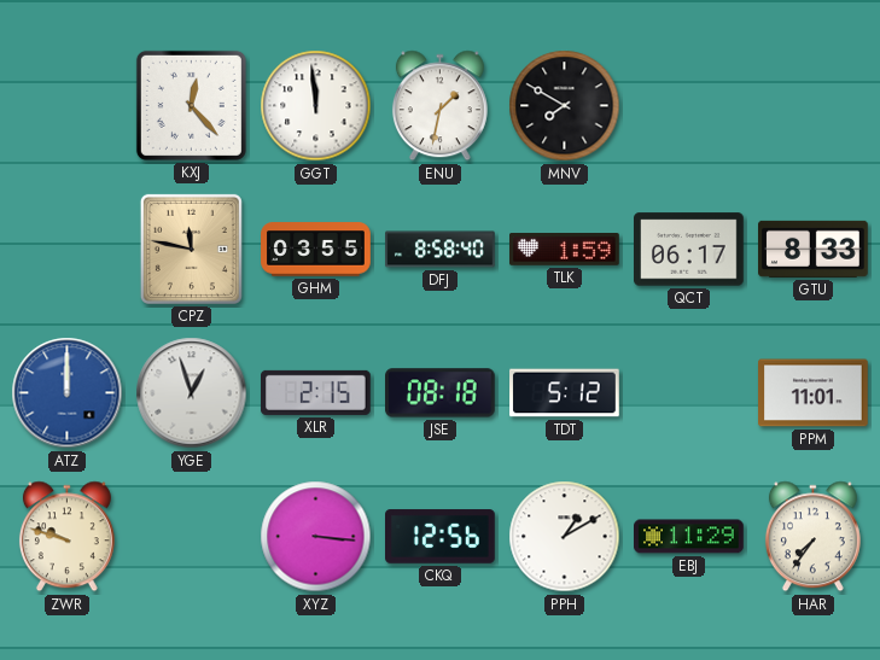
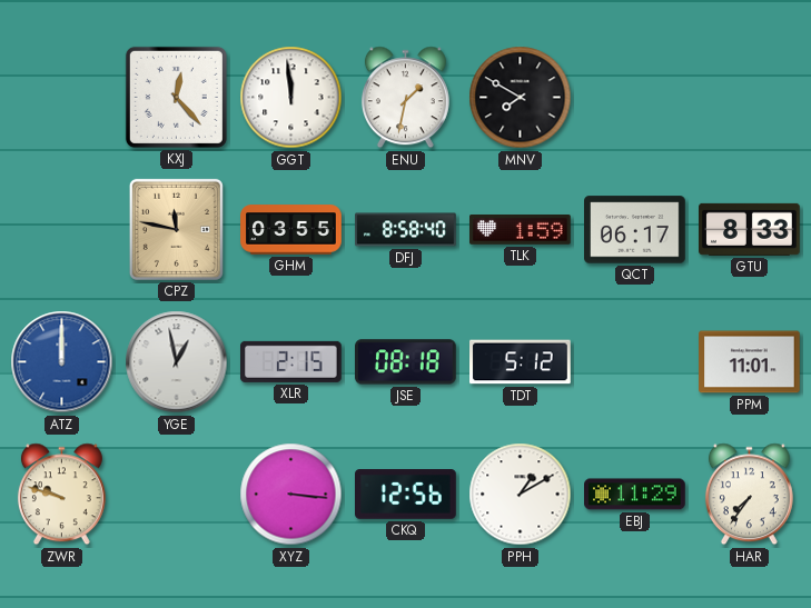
YGE: 12:57 -> 12:58 (177, 362)
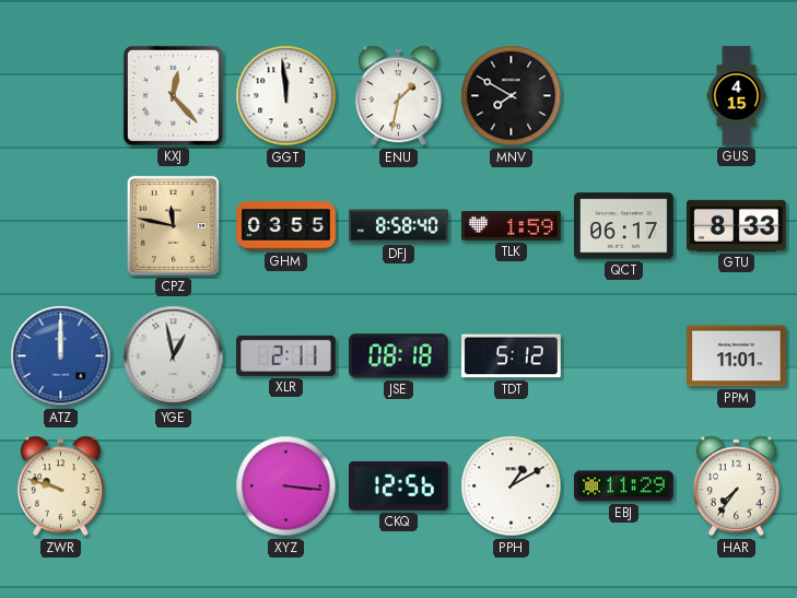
GUS: none -> 4:15 (737, 96)
XLR: 2:15 -> 2:11 (286, 355)
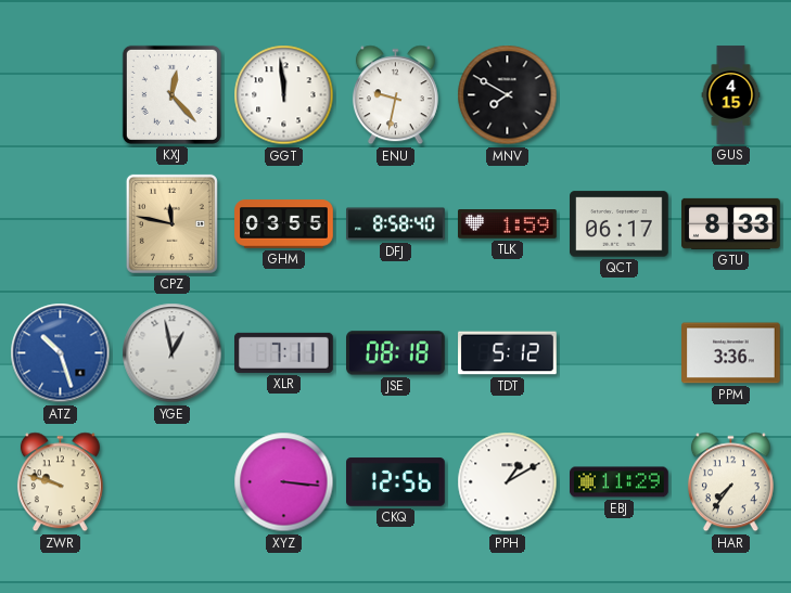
ENU: 1:32 -> 9:32 (395, 95)
ATZ: 12:00 -> 10:27 (61, 353)
XLR: 2:11 -> 7:11 (284, 352)
PPM: 11:01 -> 3:36 (731, 353)
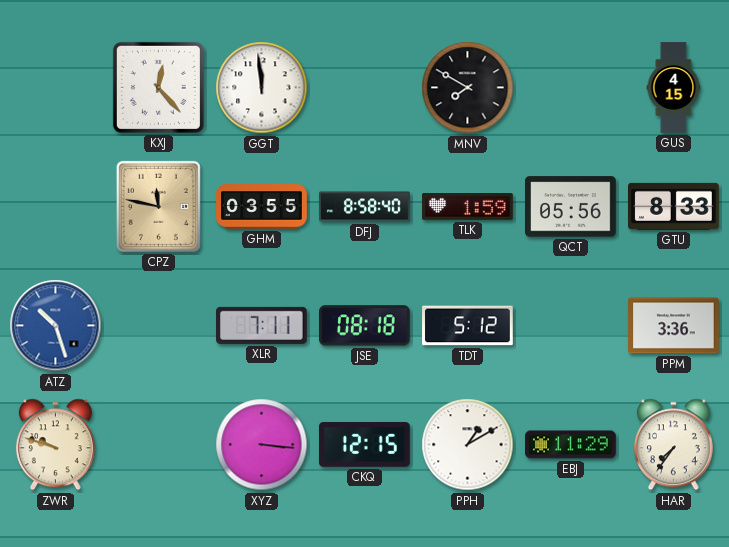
ENU: 9:32 -> none (395, 95)
QCT: 06:17 -> 05:56 (571, 207)
YGE: 12:58 -> none (173, 353)
CKQ: 12:56 -> 12:15 (365, 445)
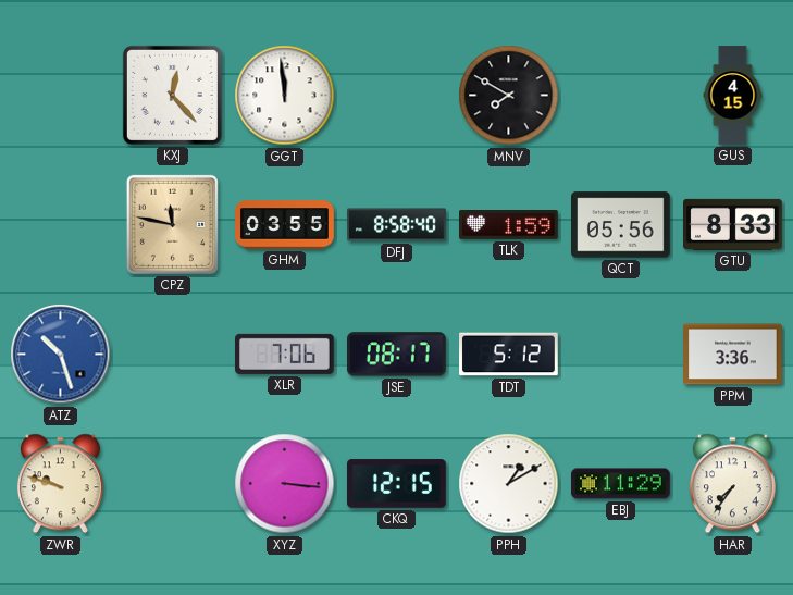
XLR: 7:11 -> 7:06 (285, 354)
JSE: 08:18 -> 08:17 (397, 355)
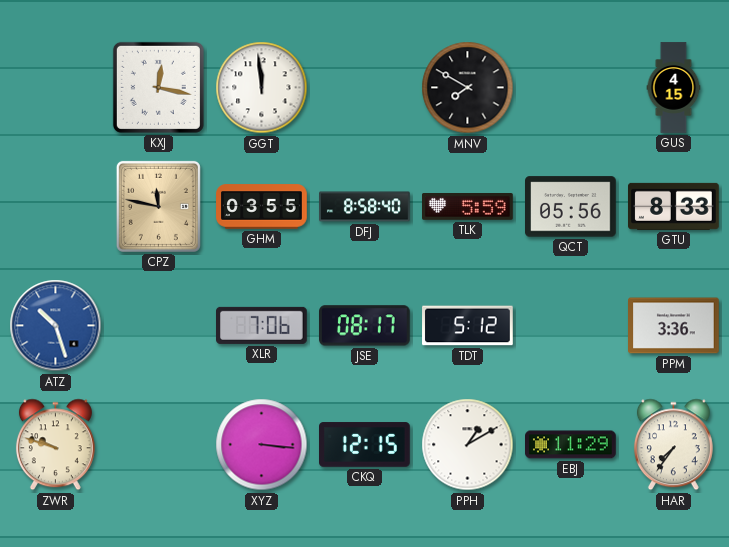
KXJ: 12:23 -> 12:17 (158, 87)
TLK: 1:59 -> 5:59 (468, 207)
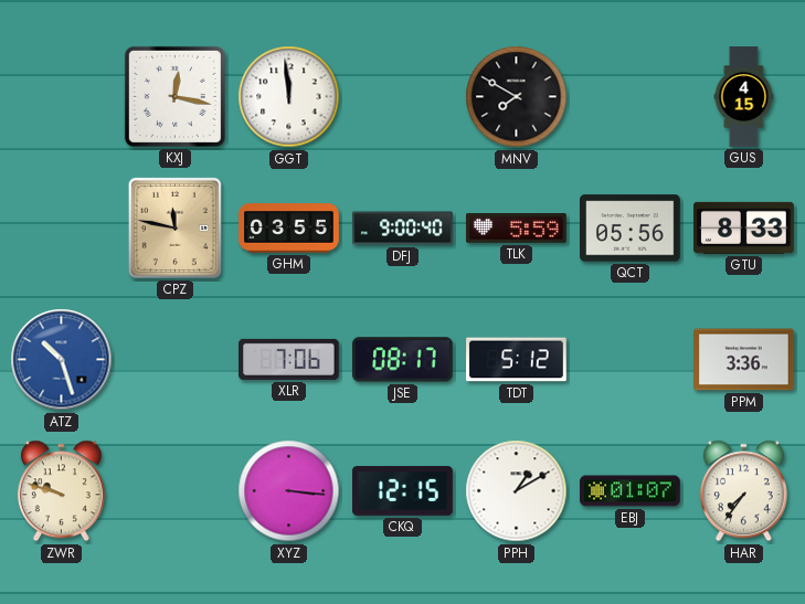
DFJ: 8:58 -> 9:00 (403, 229)
EBJ: 11:29 -> 01:07 (631, 491)
